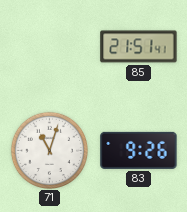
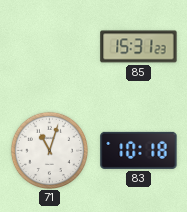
85: 21:51 -> 15:31 (139, 47)
83: 9:26 -> 10:18 (139, 150)
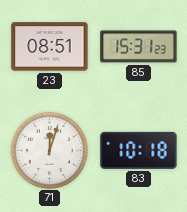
23: none -> 08:51 (50, 47)
71: 11:03 -> 12:03 (49, 150)
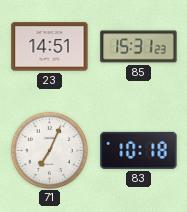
23: 08:51 -> 14:51 (50, 47)
71: 12:03 -> 7:04 (49, 150)
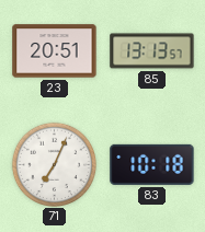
23: 14:51 -> 20:51 (55, 51)
85: 15:31 -> 13:13 (152, 51)
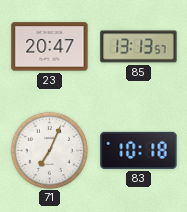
23: 20:51 -> 20:47 (50, 47)
